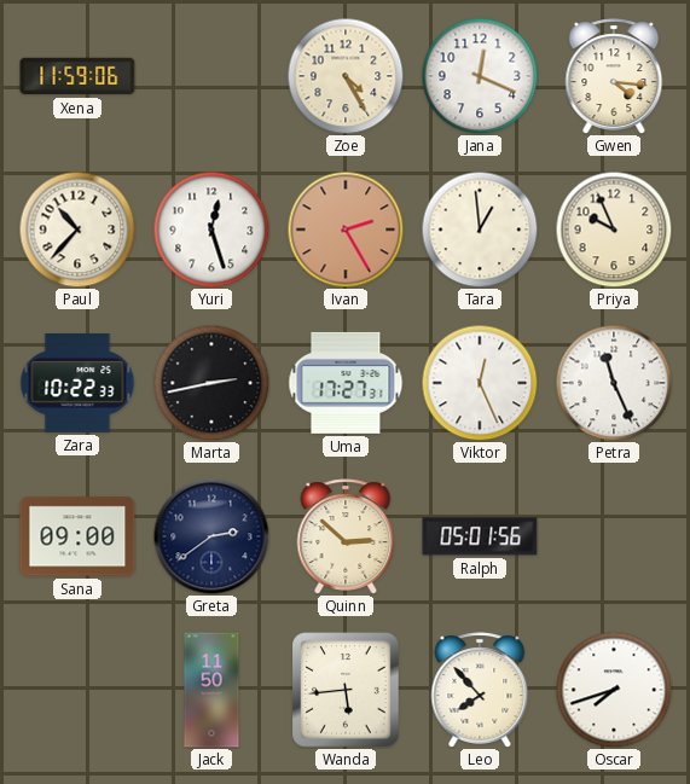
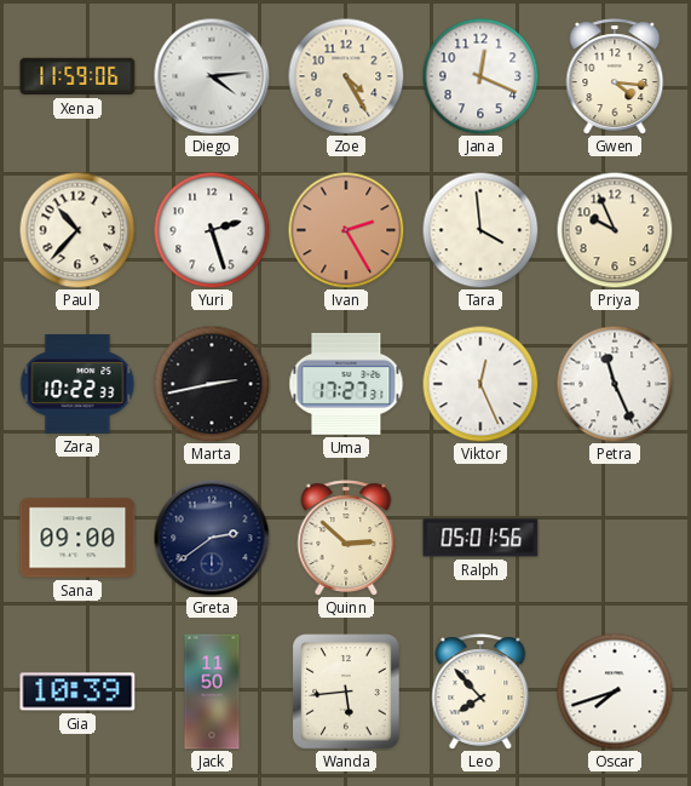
Diego: none -> 4:14 (212, 76)
Yuri: 12:27 -> 2:27 (212, 230)
Tara: 12:59 -> 3:59 (480, 230)
Gia: none -> 10:39 (77, 692)
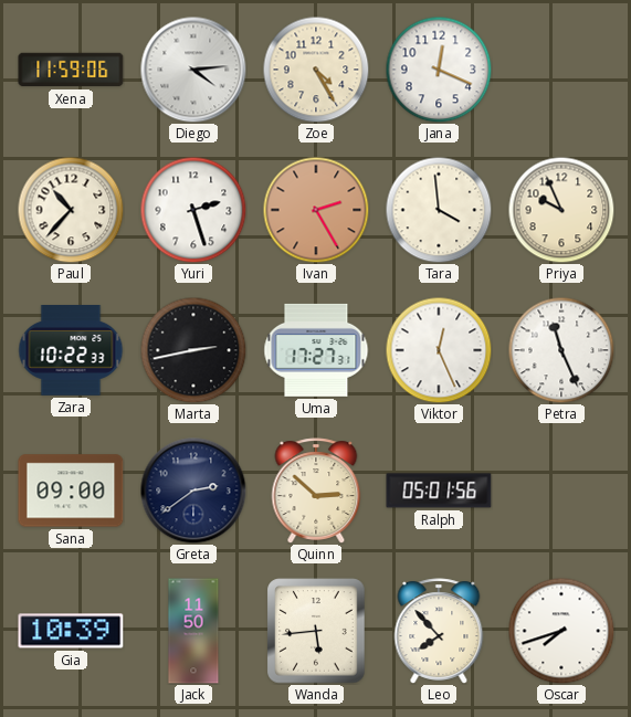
Gwen: 4:16 -> none (615, 76)
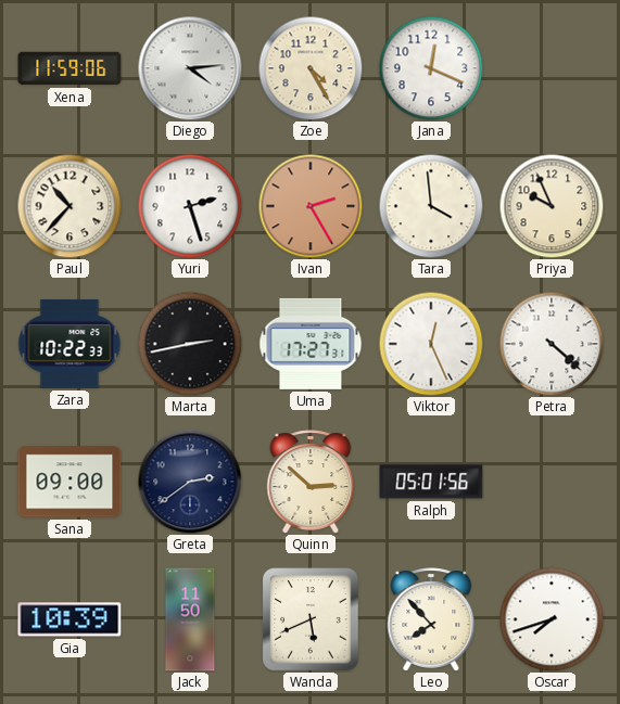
Petra: 11:26 -> 4:22 (552, 344)
Wanda: 5:44 -> 5:41 (311, 619)
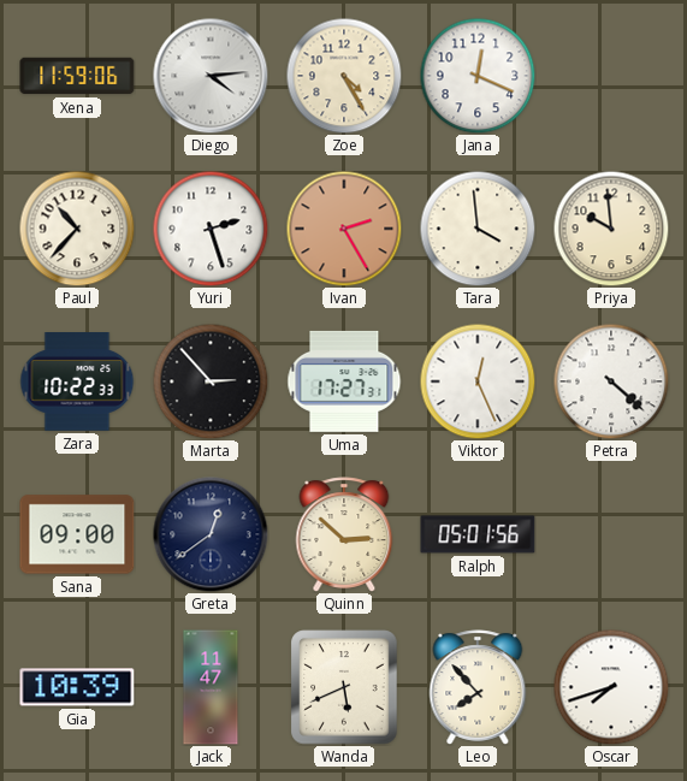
Priya: 9:56 -> 9:59 (611, 229)
Marta: 2:43 -> 2:53 (211, 381)
Greta: 2:39 -> 12:39 (211, 534)
Jack: 11:50 -> 11:47 (211, 687)
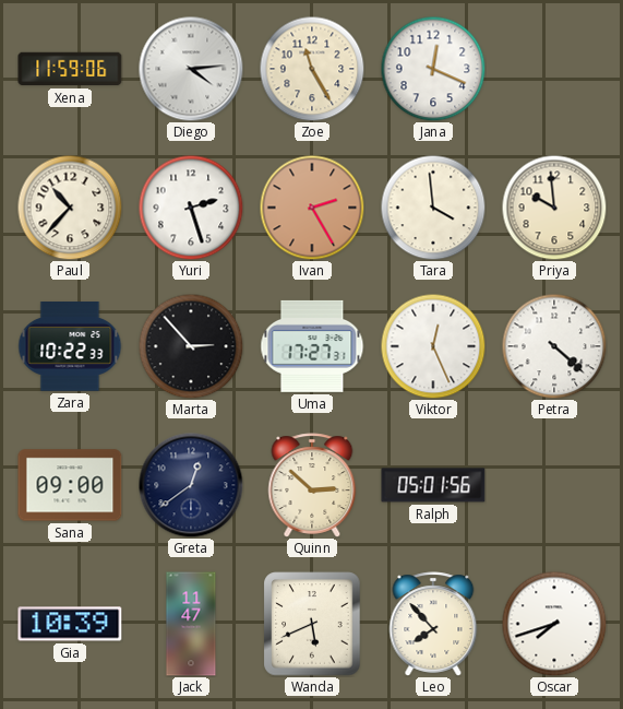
Zoe: 4:25 -> 11:25 (312, 69)
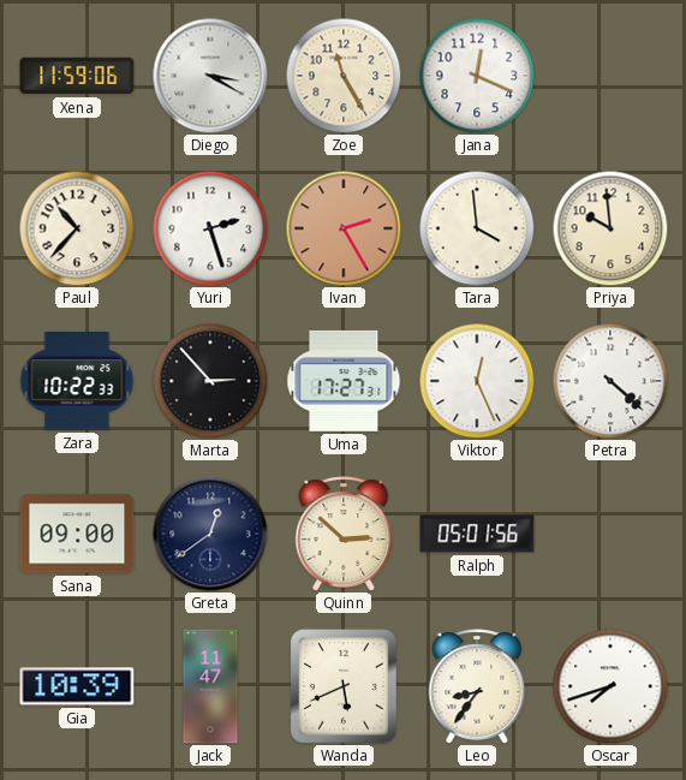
Diego: 4:14 -> 3:20 (210, 76)
Leo: 7:53 -> 8:36 (477, 686)
